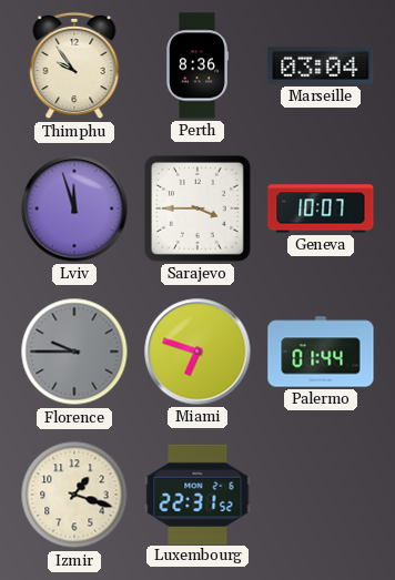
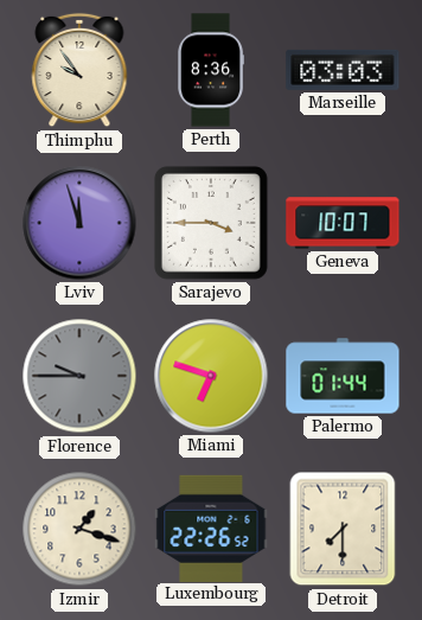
Marseille: 03:04 -> 03:03 (343, 70)
Luxembourg: 22:31 -> 22:26 (211, 528)
Detroit: none -> 7:30 (343, 529)
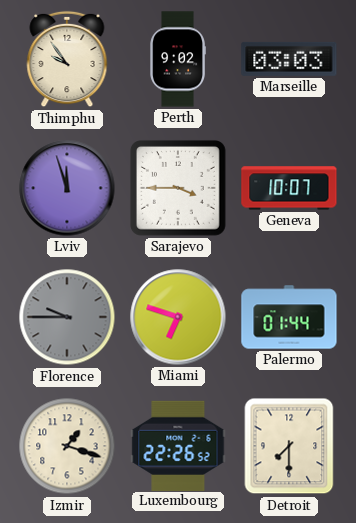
Perth: 8:36 -> 9:02 (177, 59)
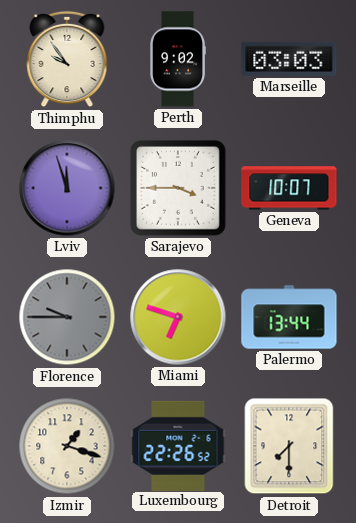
Palermo: 01:44 -> 13:44 (289, 317)
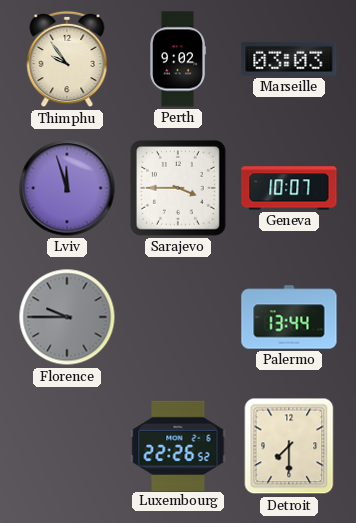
Miami: 6:48 -> none (178, 317)
Izmir: 1:18 -> none (67, 446)
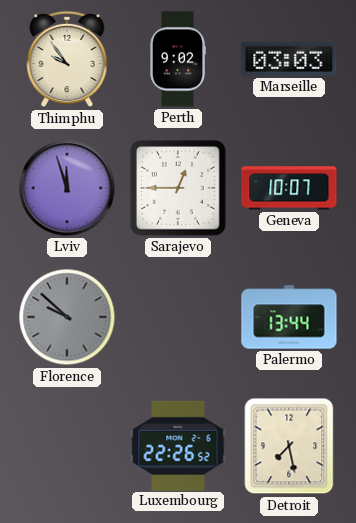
Sarajevo: 3:45 -> 12:45 (178, 188)
Florence: 9:45 -> 9:52 (67, 317)
Detroit: 7:30 -> 7:28 (289, 446)
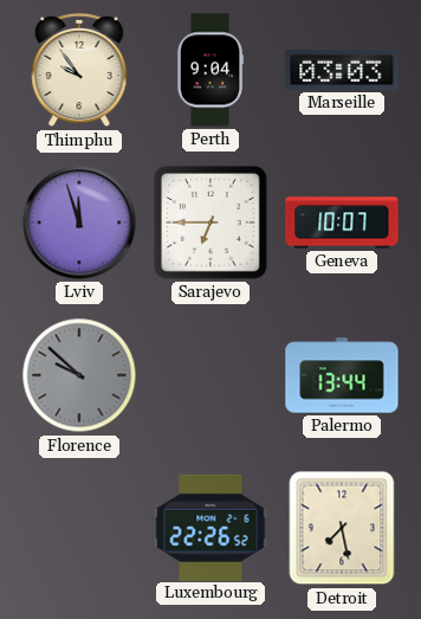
Perth: 9:02 -> 9:04 (209, 70)
Sarajevo: 12:45 -> 6:45 (210, 223)
